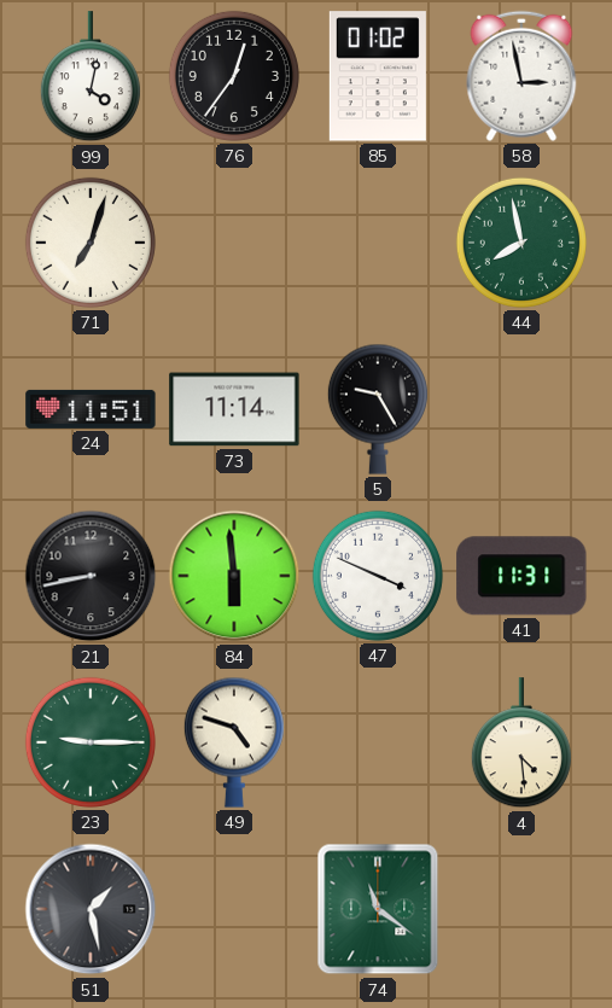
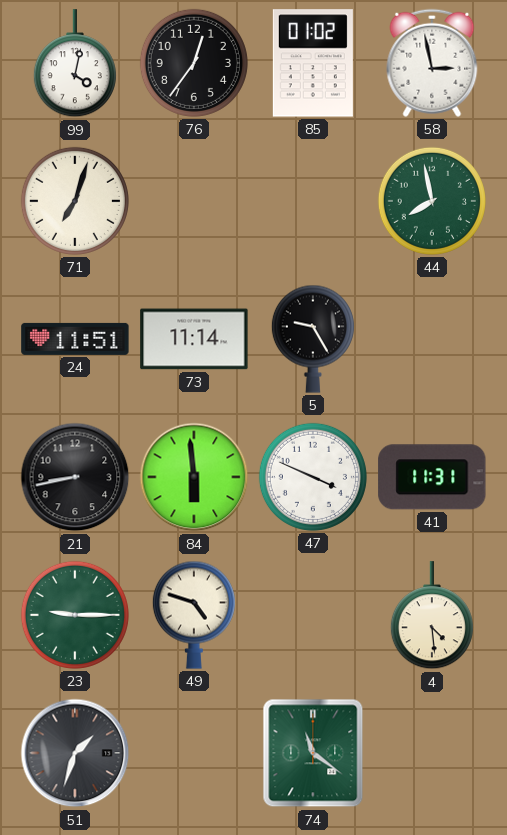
51: 1:28 -> 1:33 (75, 753)
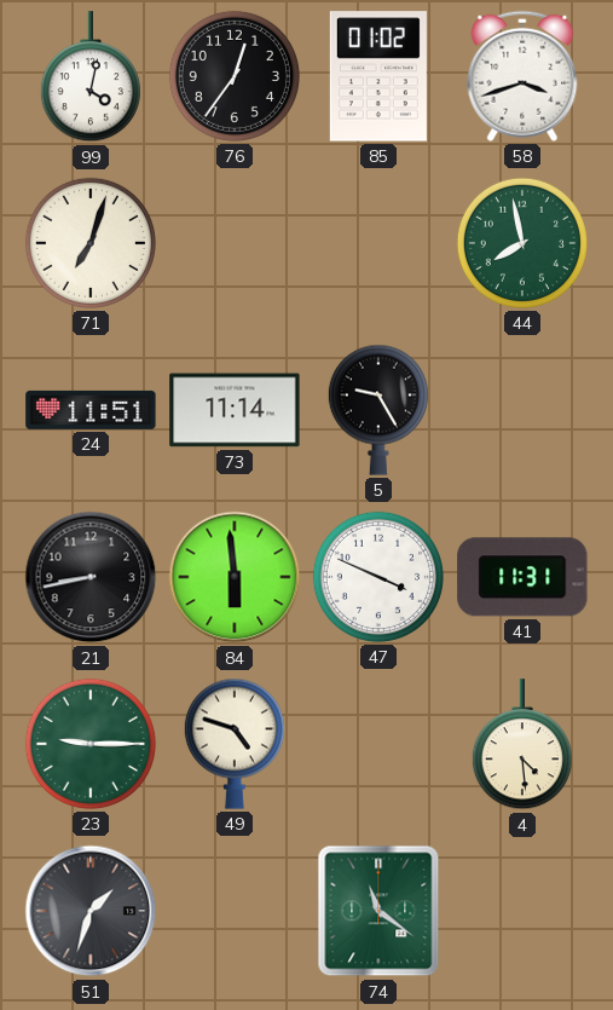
58: 2:58 -> 3:42 (522, 76)
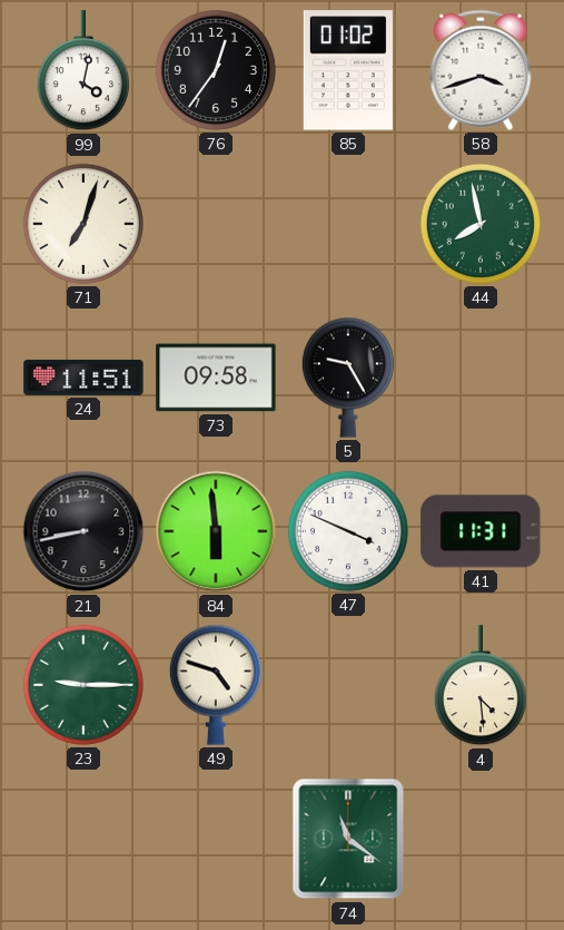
73: 11:14 -> 09:58 (216, 378)
51: 1:33 -> none (91, 911)
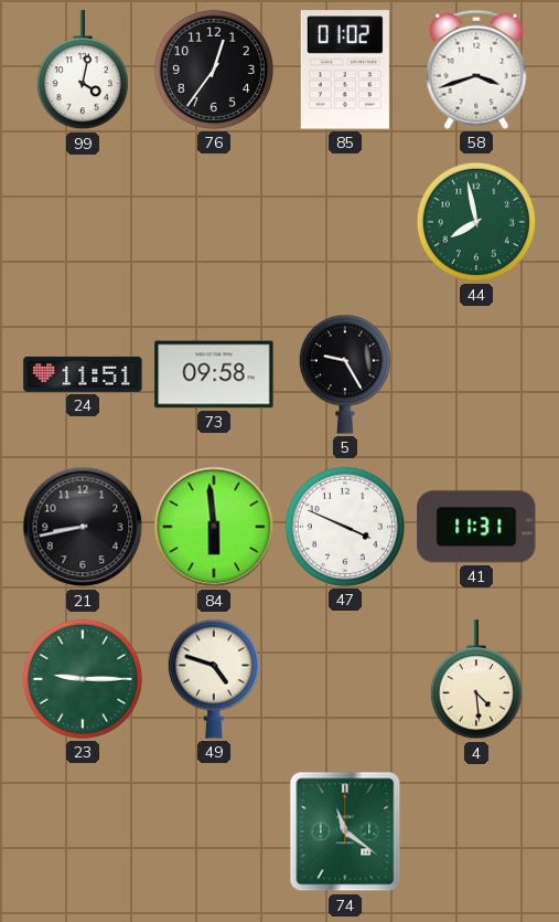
71: 7:03 -> none (83, 224)
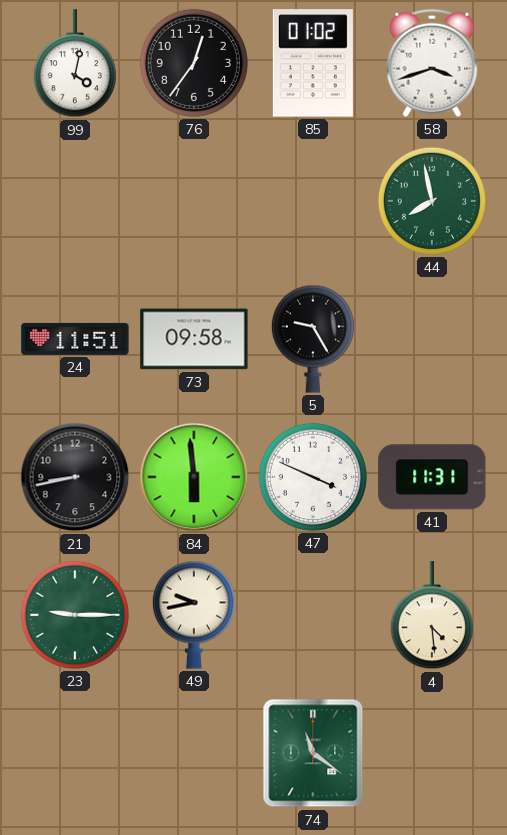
49: 4:48 -> 9:43 (194, 615)
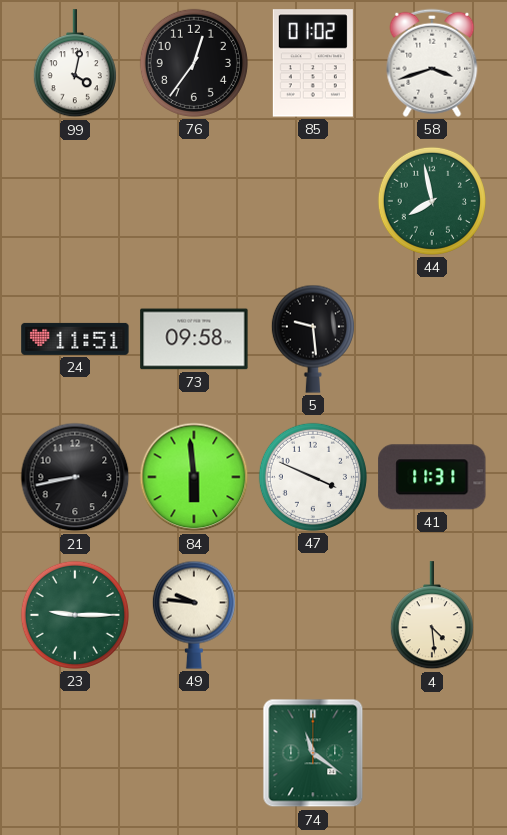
5: 9:25 -> 9:29 (313, 339)
49: 9:43 -> 9:46 (194, 615)
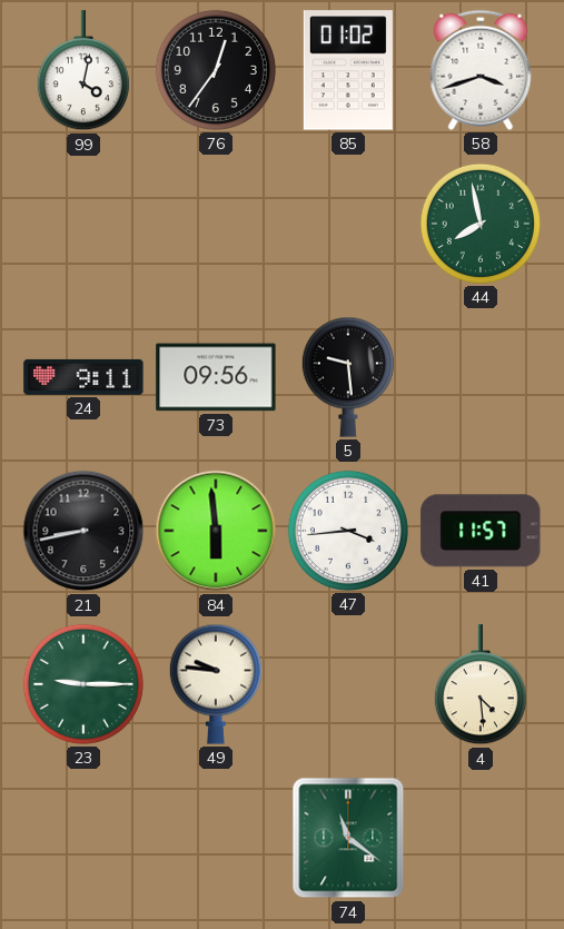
24: 11:51 -> 9:11 (83, 377)
73: 09:58 -> 09:56 (216, 377)
47: 3:49 -> 3:44 (348, 531)
41: 11:31 -> 11:57 (481, 531)
